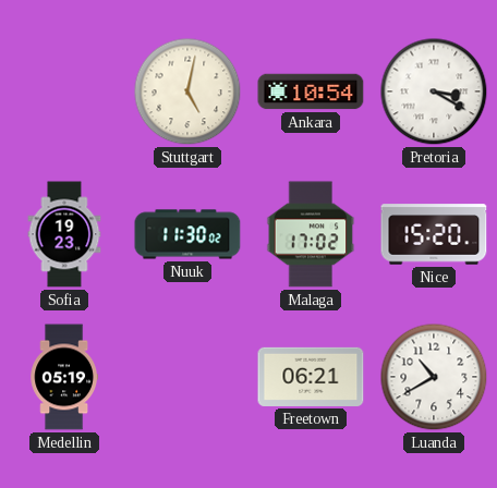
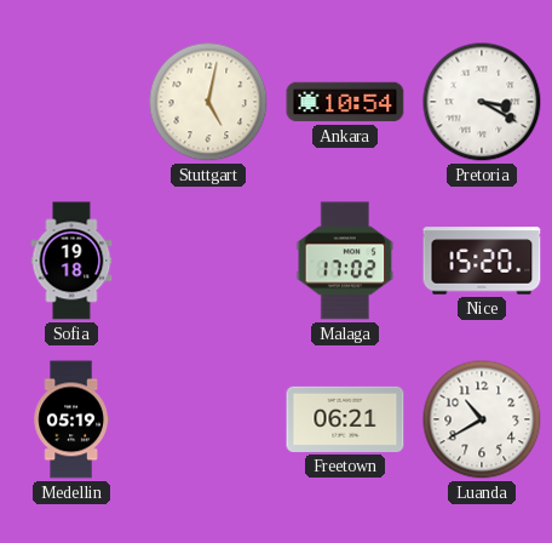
Sofia: 19:23 -> 19:18 (71, 261)
Nuuk: 11:30 -> none (187, 234)
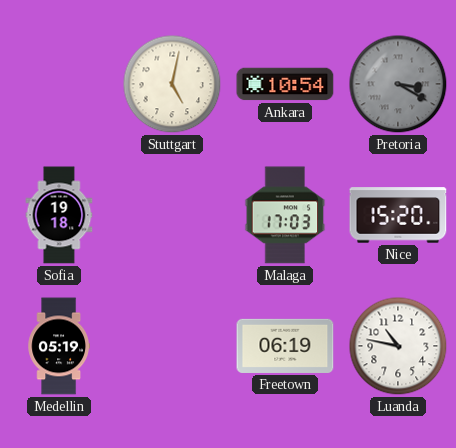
Pretoria dial: white -> grey (398, 84)
Malaga: 17:02 -> 17:03 (285, 215)
Freetown: 06:21 -> 06:19 (285, 346)
Luanda: 10:40 -> 10:47 (398, 346)
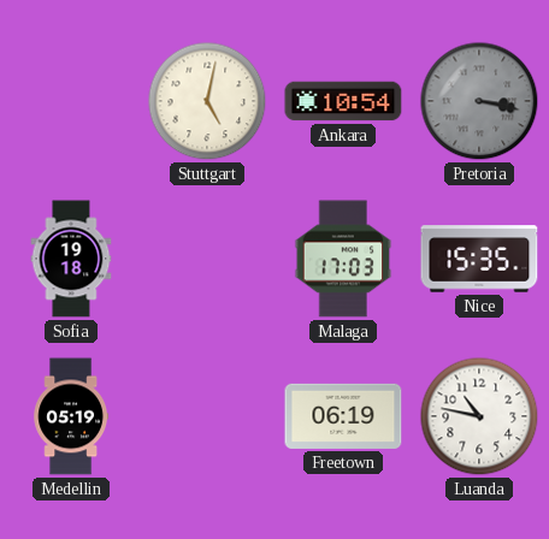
Pretoria: 3:20 -> 3:17 (479, 101)
Nice: 15:20 -> 15:35 (479, 259)
